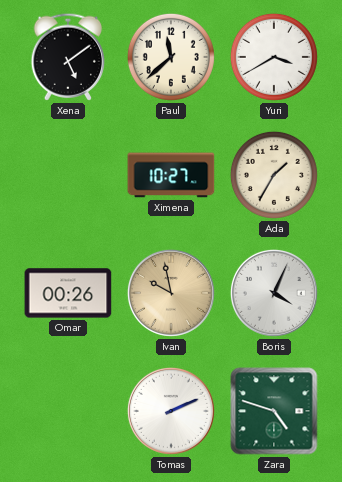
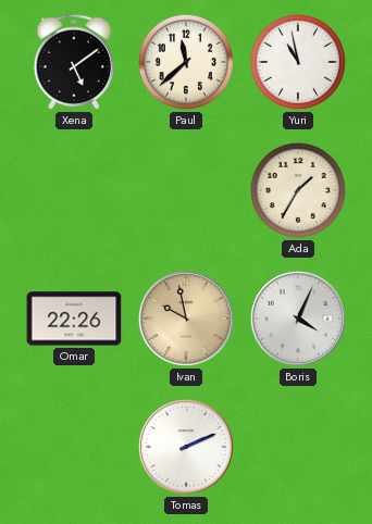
Yuri: 3:40 -> 10:58 (298, 62)
Ximena: 10:27 -> none (171, 175)
Omar: 00:26 -> 22:26 (74, 319)
Zara: 4:48 -> none (274, 411)
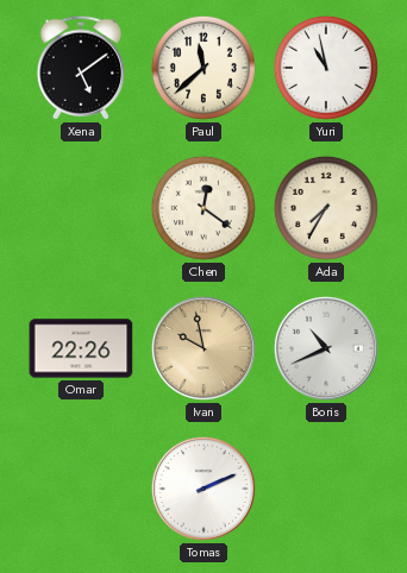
Chen: none -> 12:21 (203, 208)
Ada: 1:35 -> 7:35 (326, 208)
Boris: 4:04 -> 10:41 (326, 348)
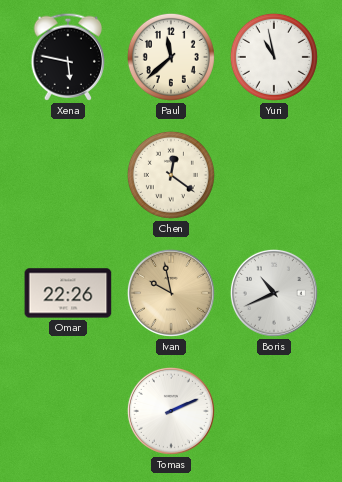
Xena: 5:09 -> 5:47 (67, 57)
Ada: 7:35 -> none (326, 208)
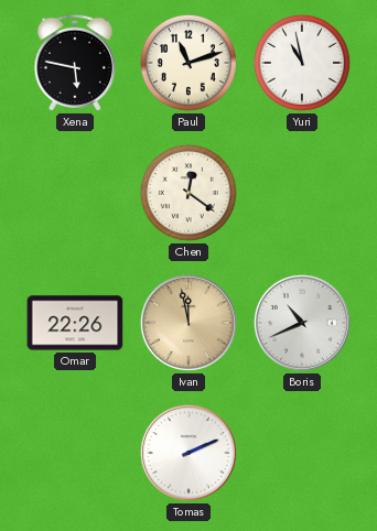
Paul: 11:38 -> 11:12 (188, 63)
Ivan: 9:58 -> 11:58 (188, 323)
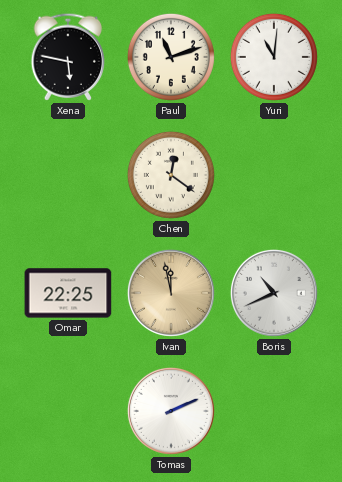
Yuri: 10:58 -> 11:01 (274, 57)
Omar: 22:26 -> 22:25 (68, 293)
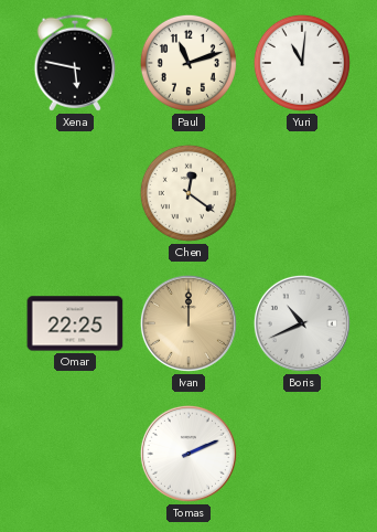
Ivan: 11:58 -> 12:00 (188, 323)
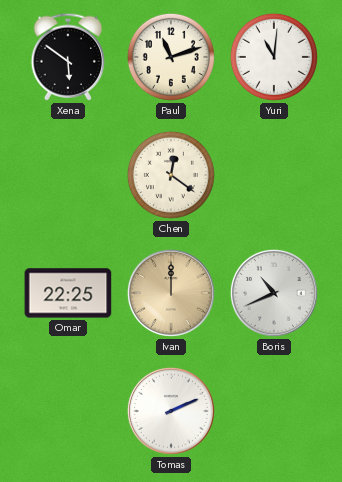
Xena: 5:47 -> 5:51 (67, 57)
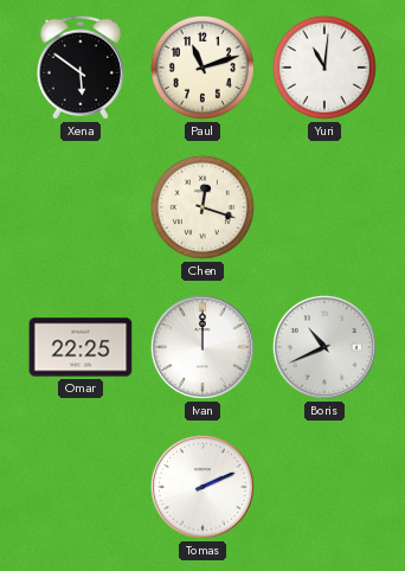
Chen: 12:21 -> 12:18 (202, 207)
Ivan dial: champagne -> white (202, 347)
